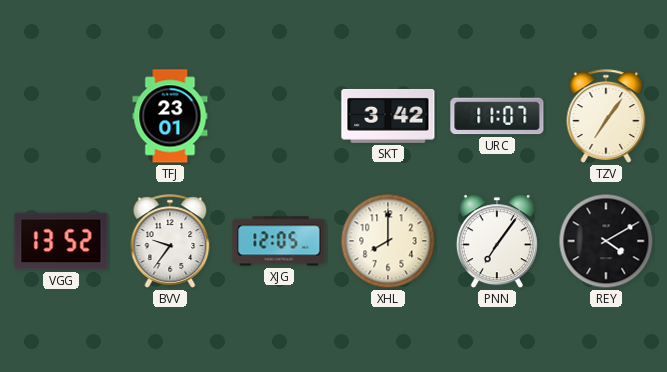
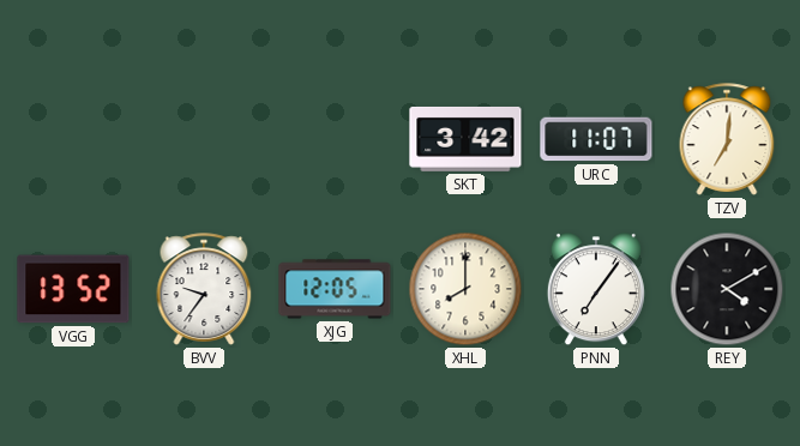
TFJ: 23:01 -> none (170, 116)
TZV: 7:06 -> 7:01 (727, 139)
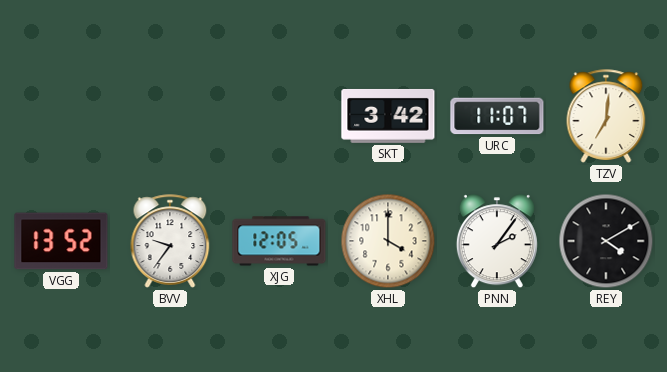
XHL: 8:00 -> 4:00 (388, 241)
PNN: 7:06 -> 2:06 (497, 242)
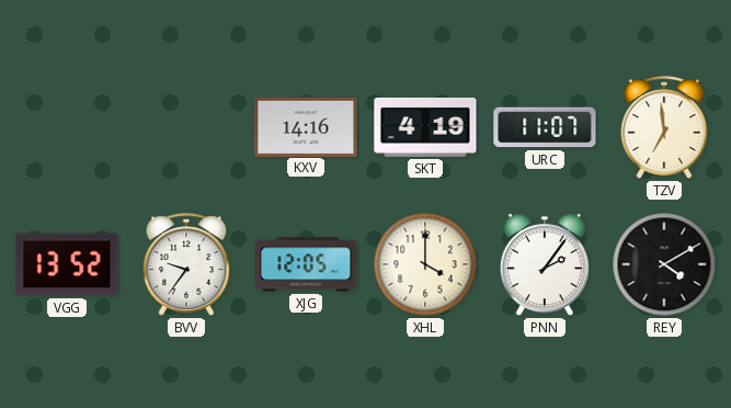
KXV: none -> 14:16 (306, 126)
SKT: 3:42 -> 4:19 (425, 127)
TZV: 7:01 -> 6:59 (664, 127)
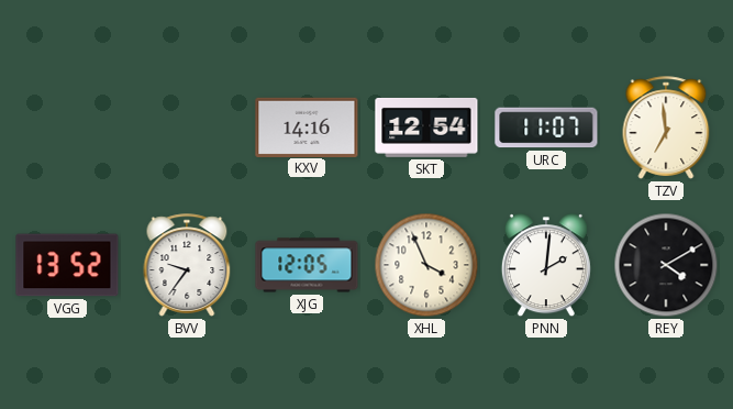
SKT: 4:19 -> 12:54 (426, 128)
XHL: 4:00 -> 3:56 (426, 265)
PNN: 2:06 -> 2:01 (546, 266)
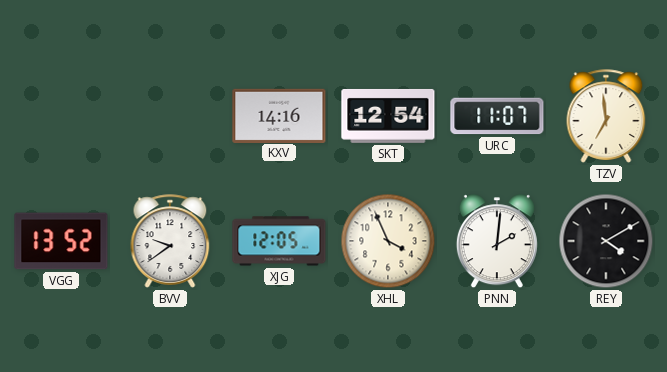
BVV: 9:36 -> 9:39 (170, 241)
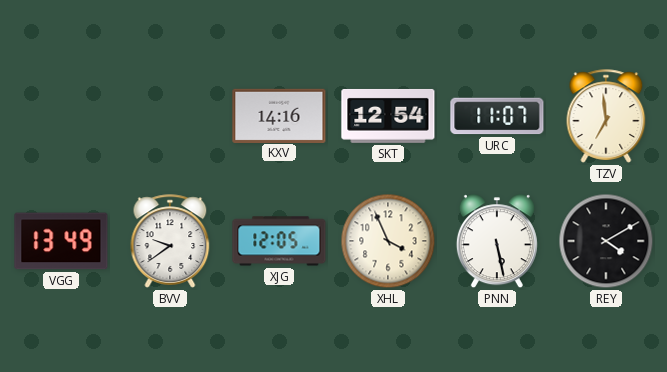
VGG: 13:52 -> 13:49 (61, 241)
PNN: 2:01 -> 5:28 (497, 242)
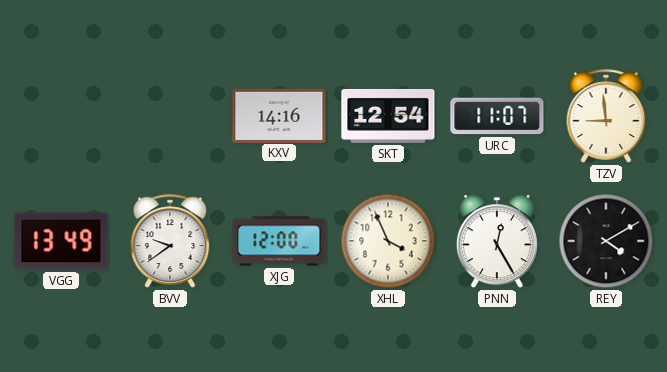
TZV: 6:59 -> 8:59 (606, 116)
XJG: 12:05 -> 12:00 (279, 241)
PNN: 5:28 -> 12:25 (497, 242)
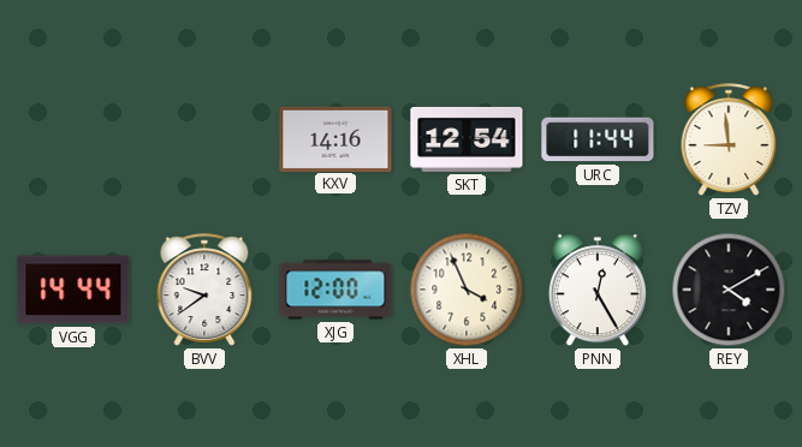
URC: 11:07 -> 11:44 (598, 139)
VGG: 13:49 -> 14:44 (73, 290)
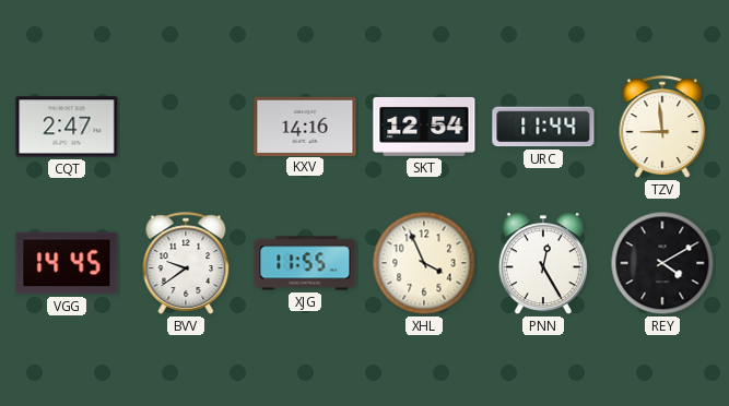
CQT: none -> 2:47 (67, 127)
VGG: 14:44 -> 14:45 (67, 263)
XJG: 12:00 -> 11:55 (305, 263)
